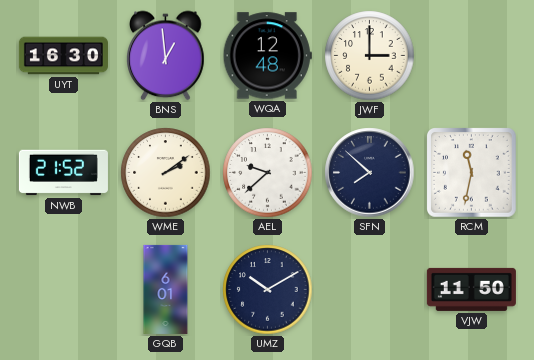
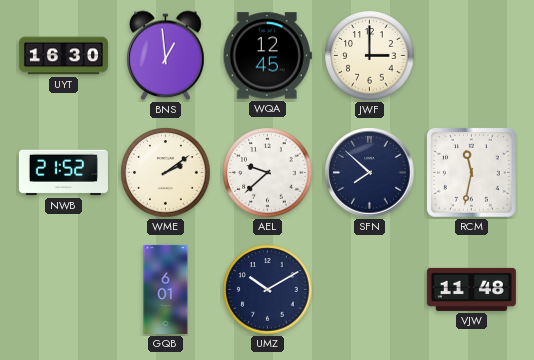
WQA: 12:48 -> 12:45 (267, 56)
VJW: 11:50 -> 11:48 (471, 289)
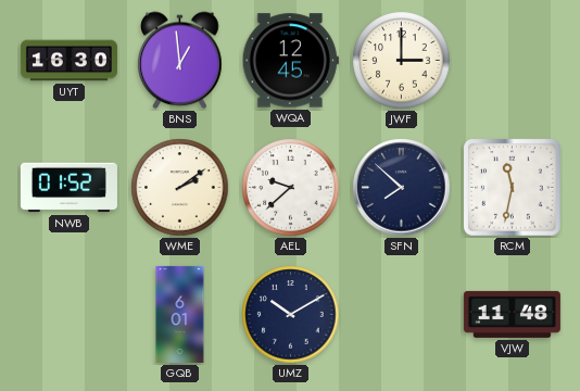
NWB: 21:52 -> 01:52 (68, 188)
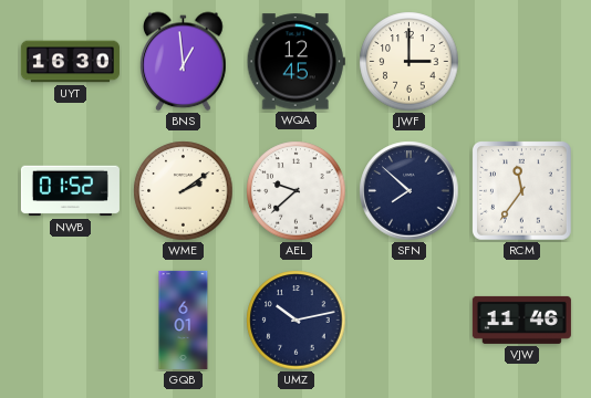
RCM: 11:32 -> 11:36 (522, 191)
UMZ: 10:10 -> 10:13 (297, 321)
VJW: 11:48 -> 11:46 (521, 320)
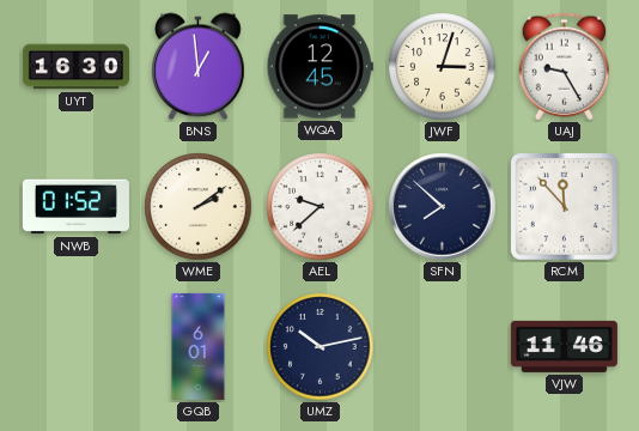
JWF: 3:00 -> 3:03 (443, 67)
UAJ: none -> 9:25 (565, 67)
RCM: 11:36 -> 11:53 (565, 207)
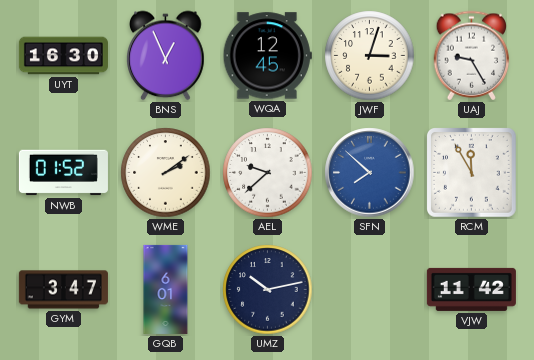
BNS: 12:59 -> 12:56 (166, 56)
SFN dial: navy -> blue (370, 173)
RCM: 11:53 -> 11:55 (472, 173)
GYM: none -> 3:47 (63, 290)
VJW: 11:46 -> 11:42 (471, 289)
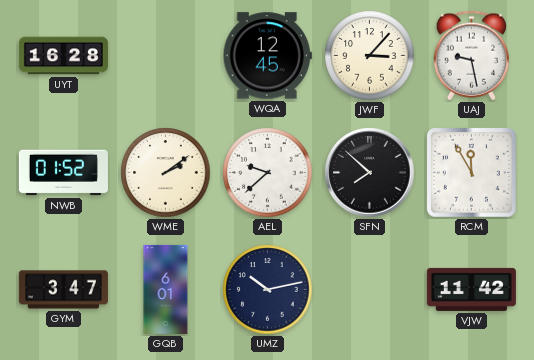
UYT: 16:30 -> 16:28 (63, 56)
BNS: 12:56 -> none (166, 56)
JWF: 3:03 -> 3:07 (370, 56)
UAJ: 9:25 -> 9:28 (472, 56)
SFN dial: blue -> black (370, 173)
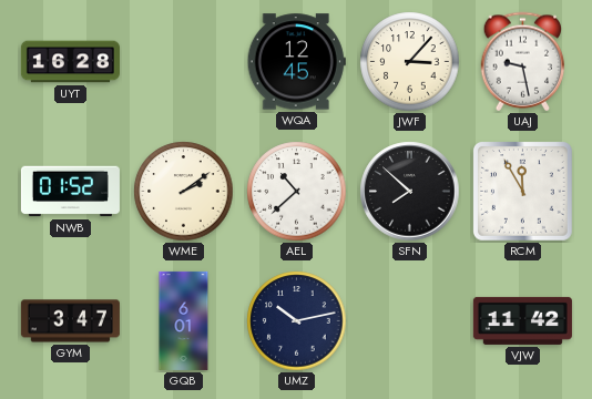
AEL: 9:38 -> 10:38 (297, 192)
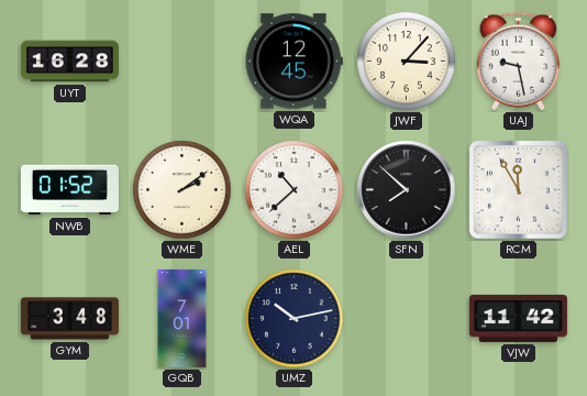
GYM: 3:47 -> 3:48 (69, 319)
GQB: 6:01 -> 7:01 (182, 318)
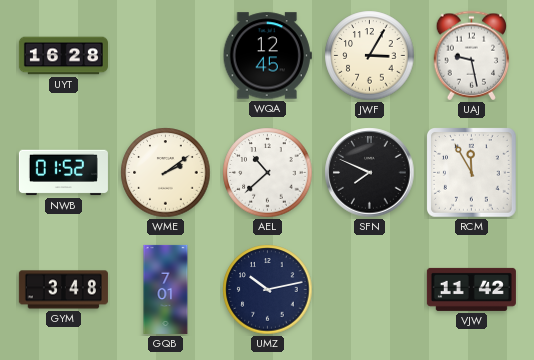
JWF: 3:07 -> 3:05 (370, 56)
SFN: 7:52 -> 7:49 (370, 173)
